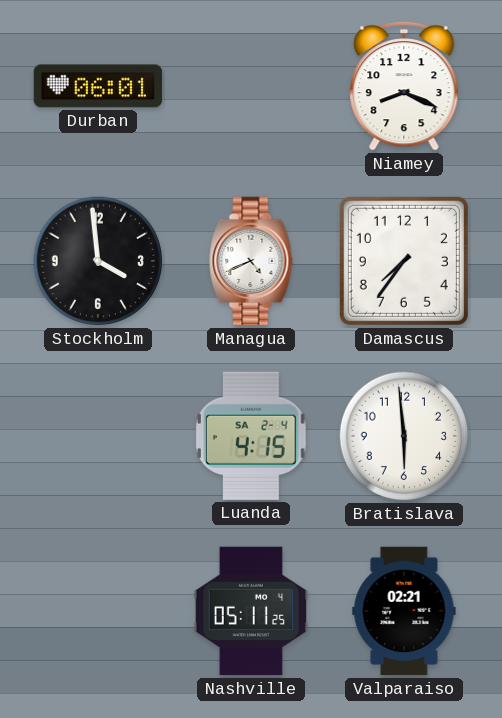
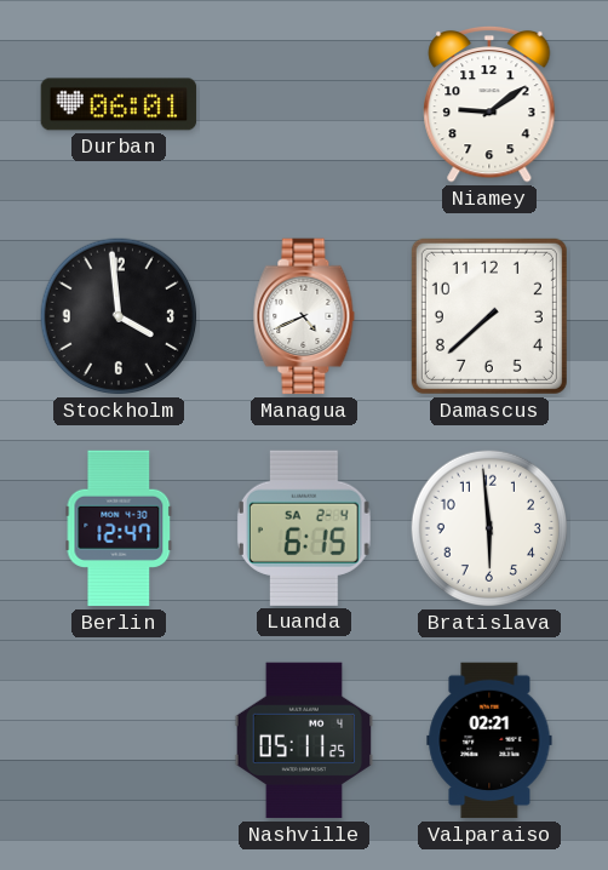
Niamey: 8:19 -> 9:09 (489, 104)
Damascus: 7:36 -> 7:38 (489, 316)
Berlin: none -> 12:47 (119, 528)
Luanda: 4:15 -> 6:15 (304, 528)
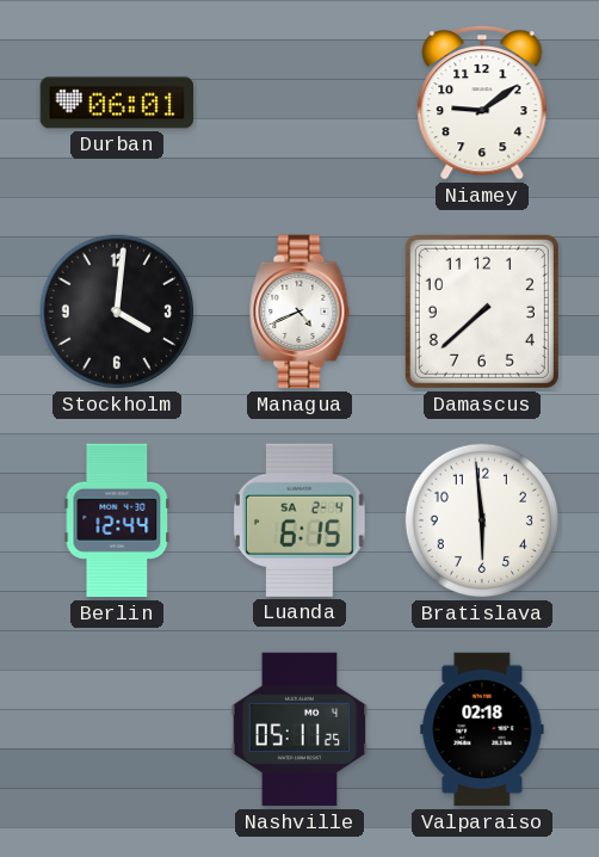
Stockholm: 3:59 -> 4:01 (117, 312)
Berlin: 12:47 -> 12:44 (117, 520)
Valparaiso: 02:21 -> 02:18 (482, 729)
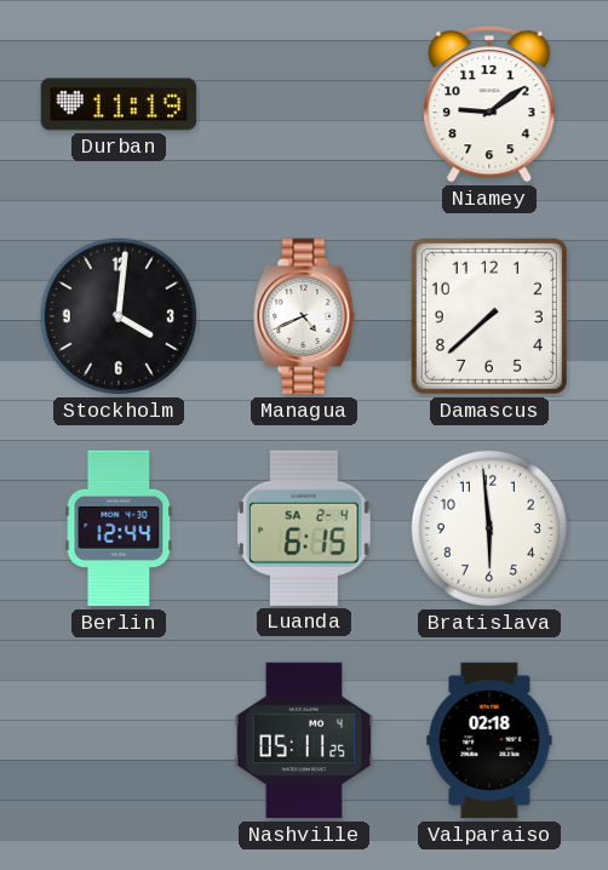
Durban: 06:01 -> 11:19 (119, 104)
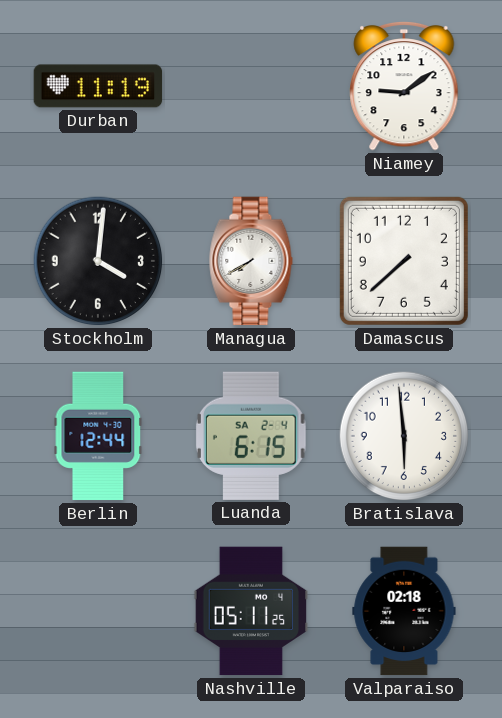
Managua: 4:41 -> 7:40 (251, 261)
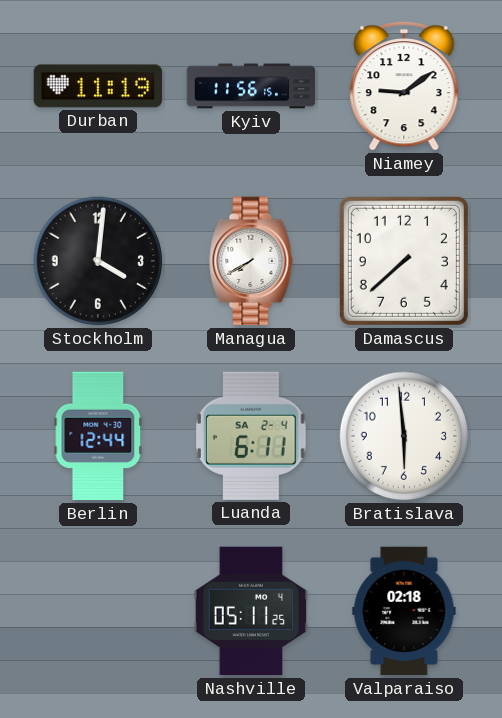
Kyiv: none -> 11:56 (251, 86)
Luanda: 6:15 -> 6:11 (251, 436)
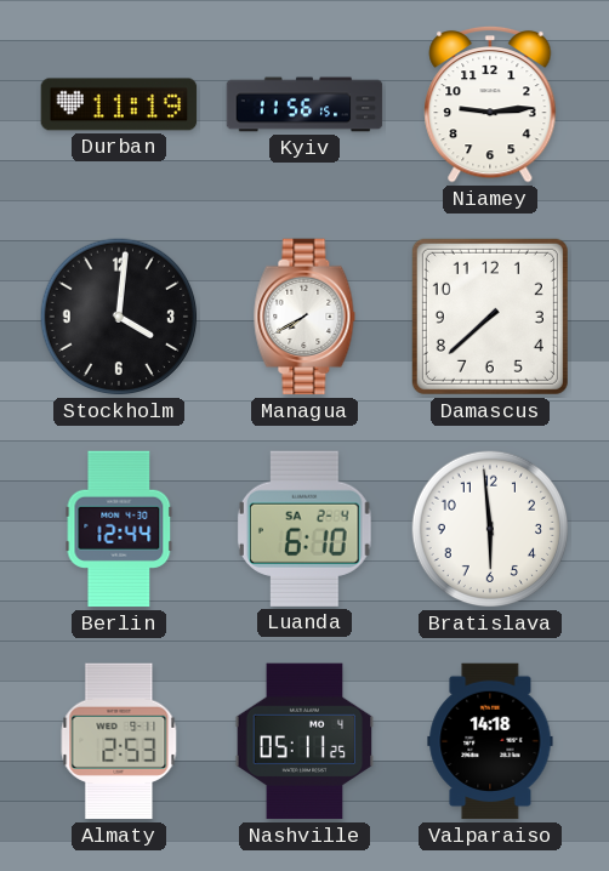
Niamey: 9:09 -> 9:14 (490, 104)
Luanda: 6:11 -> 6:10 (304, 529)
Almaty: none -> 2:53 (119, 741)
Valparaiso: 02:18 -> 14:18 (490, 741)
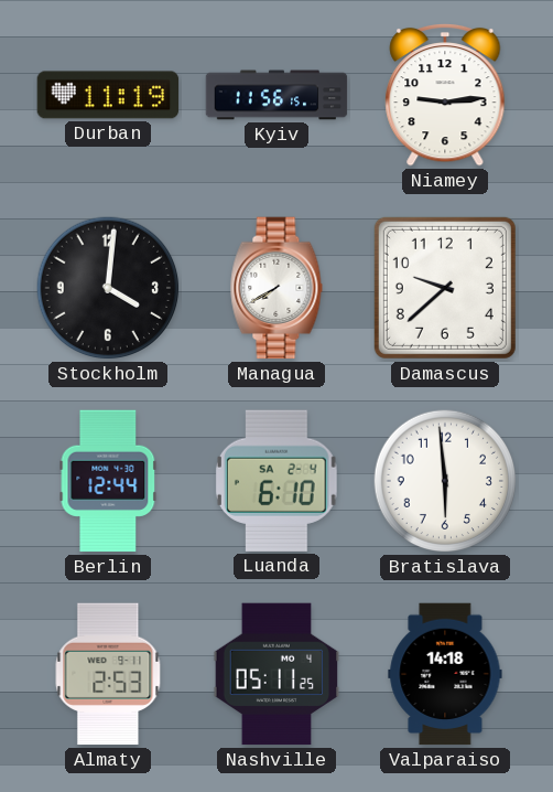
Damascus: 7:38 -> 9:38 (445, 288)
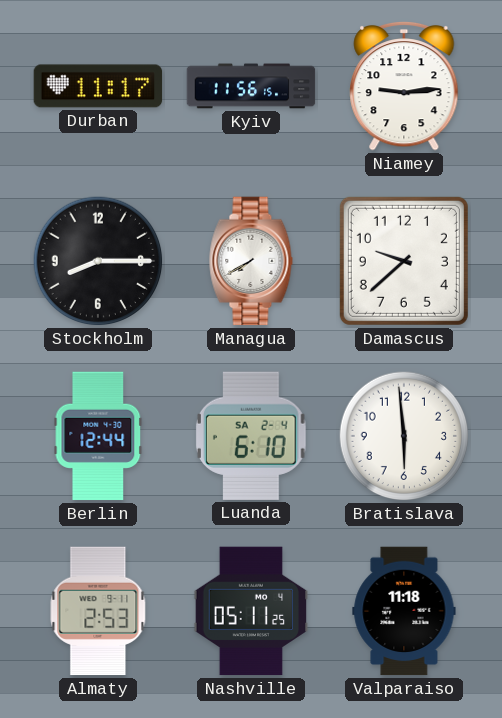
Durban: 11:19 -> 11:17 (98, 86)
Stockholm: 4:01 -> 8:15 (98, 261)
Valparaiso: 14:18 -> 11:18 (404, 611)
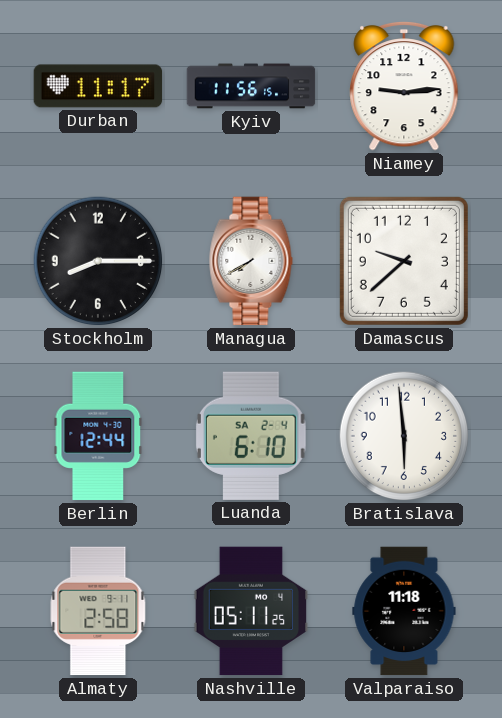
Almaty: 2:53 -> 2:58 (98, 611)
